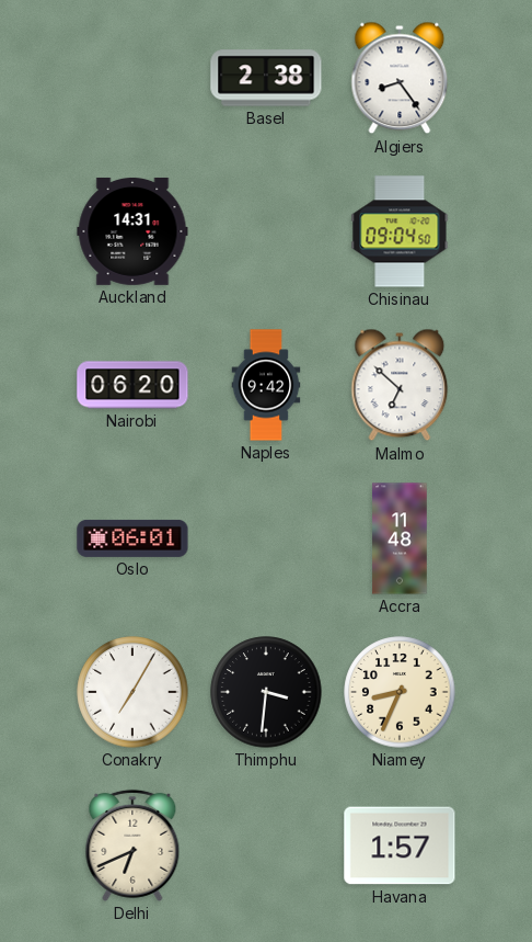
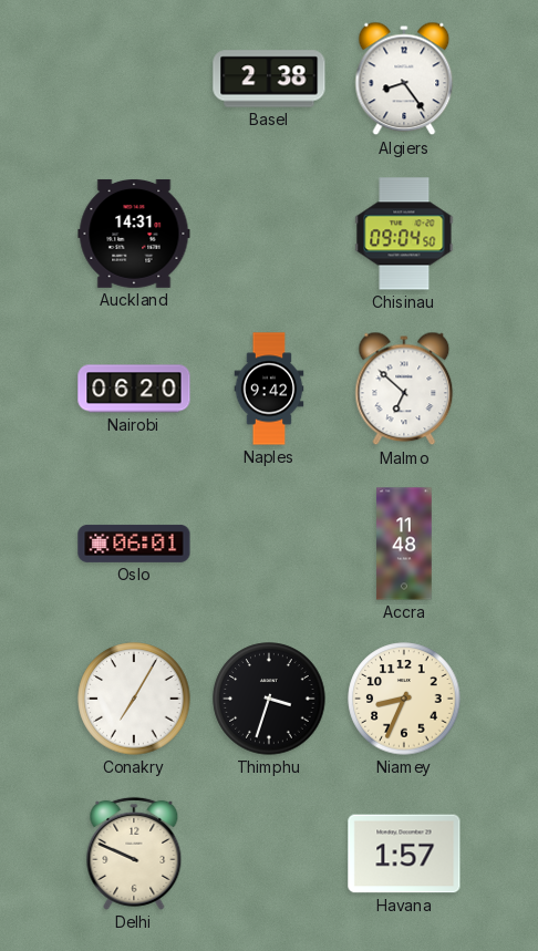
Thimphu: 3:31 -> 3:33 (269, 699)
Delhi: 6:41 -> 9:49 (134, 854)
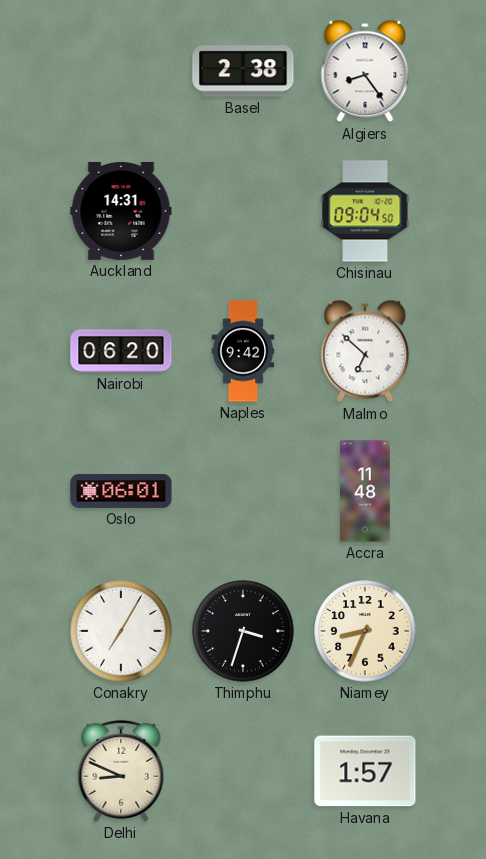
Delhi: 9:49 -> 8:49 (121, 771)
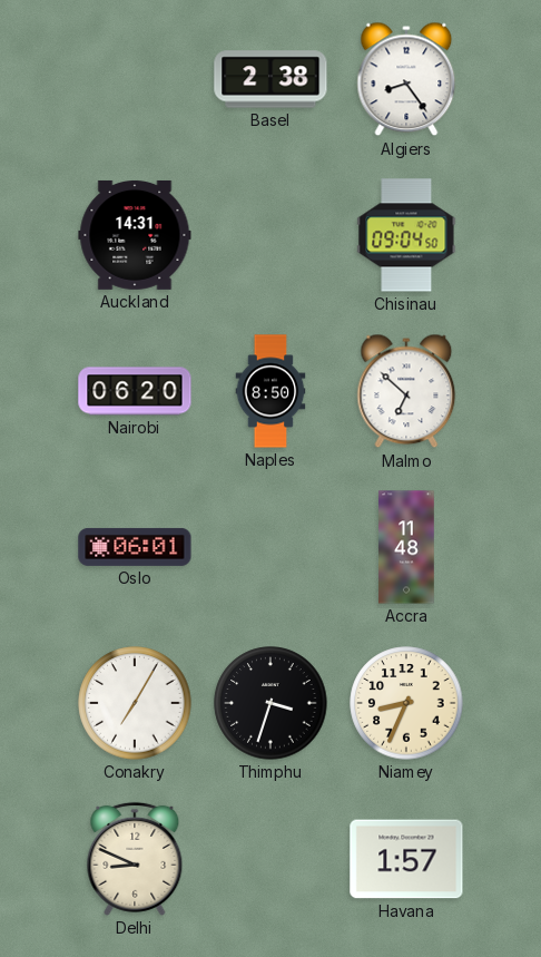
Naples: 9:42 -> 8:50 (270, 391)
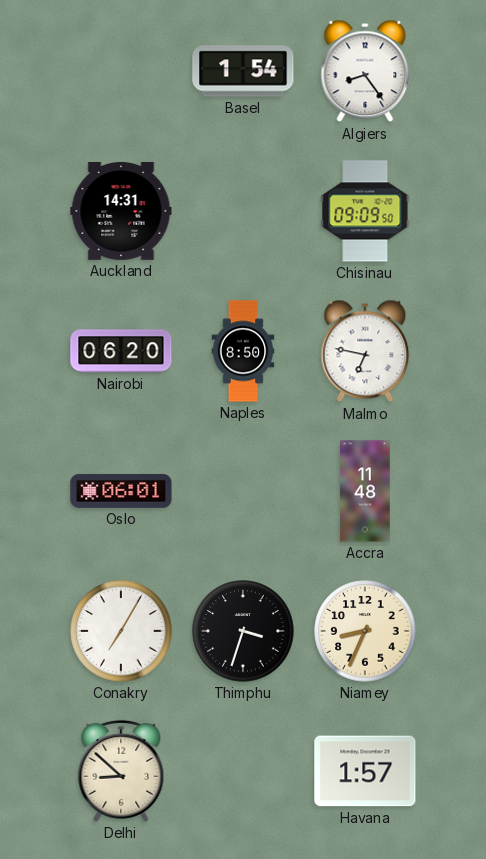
Basel: 2:38 -> 1:54 (243, 71)
Chisinau: 09:04 -> 09:09 (365, 211)
Malmo: 6:52 -> 6:47 (365, 351)
Delhi: 8:49 -> 8:52 (121, 771)
